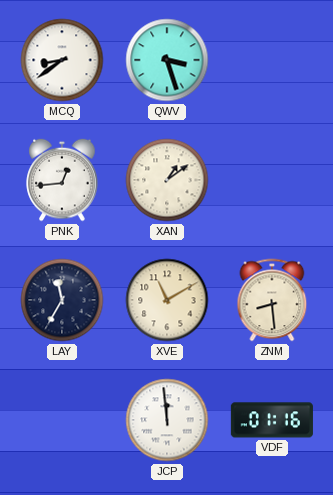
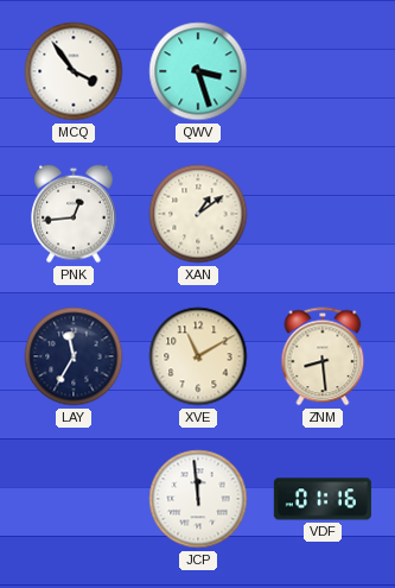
MCQ: 8:39 -> 3:54 (74, 71)
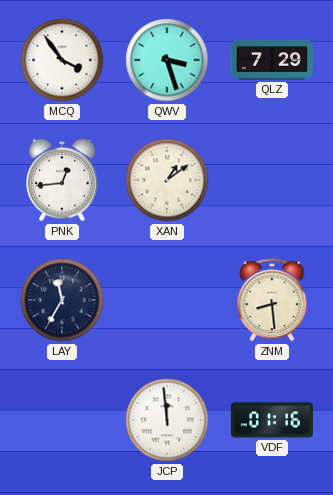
QLZ: none -> 7:29 (272, 60)
XVE: 11:10 -> none (198, 356)
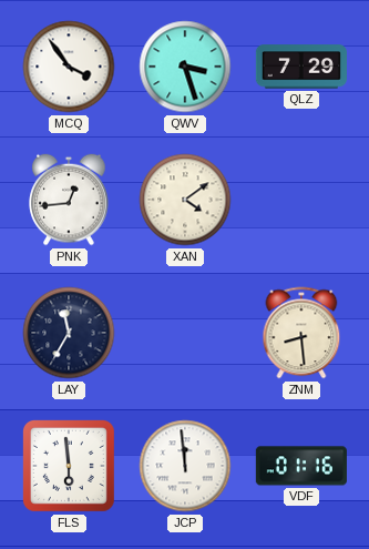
XAN: 1:09 -> 4:09 (185, 200)
FLS: none -> 5:59 (69, 466)
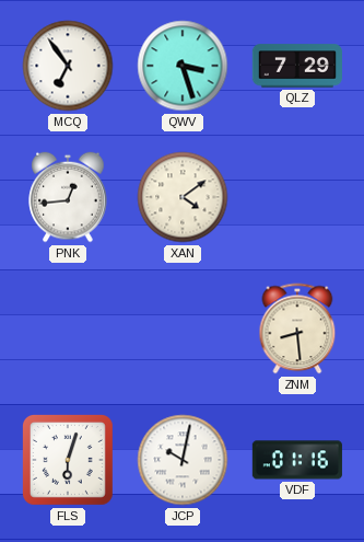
MCQ: 3:54 -> 6:54 (68, 66)
LAY: 11:35 -> none (69, 333)
FLS: 5:59 -> 6:03 (68, 460)
JCP: 11:59 -> 10:02 (183, 460)
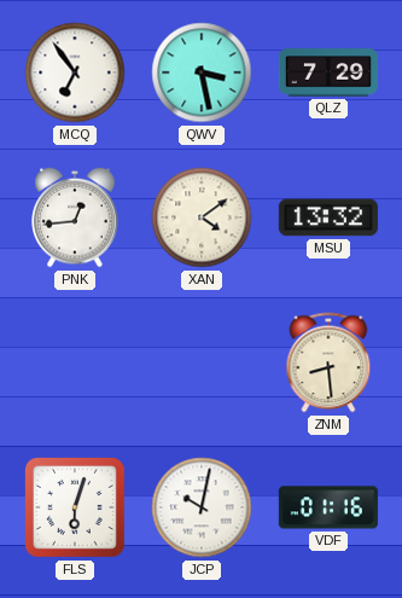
QWV: 3:27 -> 3:28 (202, 72)
MSU: none -> 13:32 (328, 217)
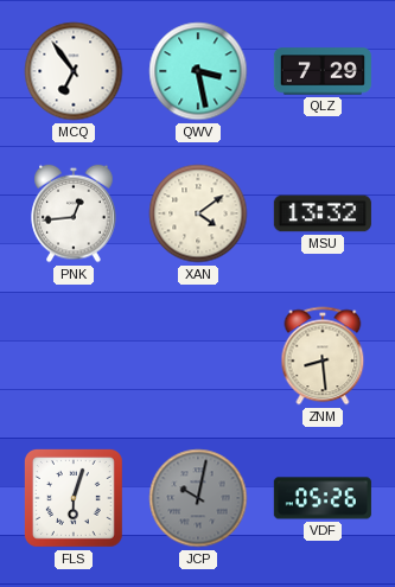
JCP dial: white -> grey (198, 498)
VDF: 01:16 -> 05:26 (323, 498)
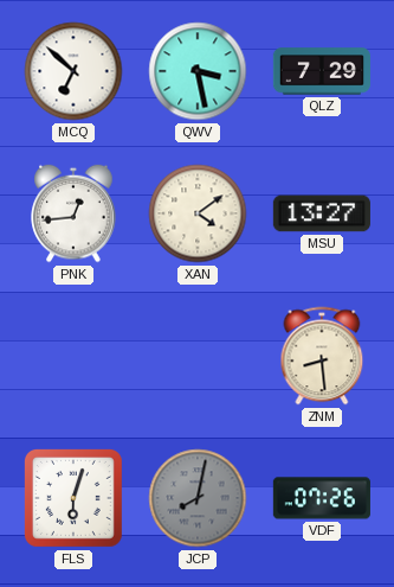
MCQ: 6:54 -> 6:52 (73, 71)
MSU: 13:32 -> 13:27 (322, 213)
JCP: 10:02 -> 8:02 (198, 498)
VDF: 05:26 -> 07:26 (322, 498)
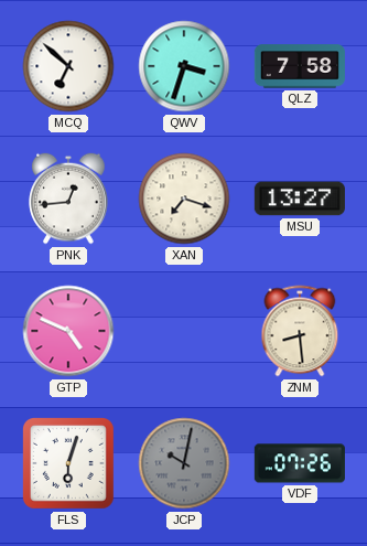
QWV: 3:28 -> 3:33 (184, 66)
QLZ: 7:29 -> 7:58 (300, 66)
XAN: 4:09 -> 7:18 (184, 199)
GTP: none -> 4:49 (68, 331)
JCP: 8:02 -> 10:02 (184, 463)
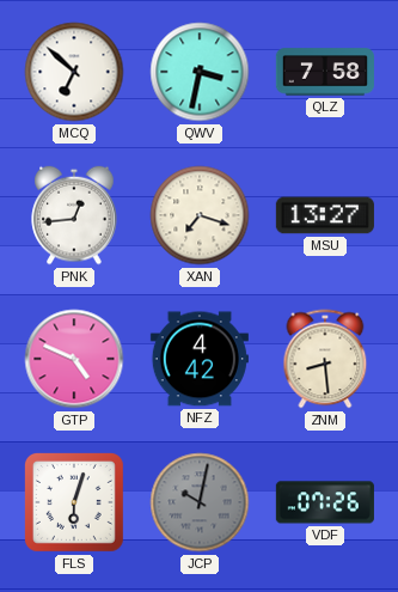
QWV: 3:33 -> 3:32 (200, 72)
NFZ: none -> 4:42 (200, 359)
